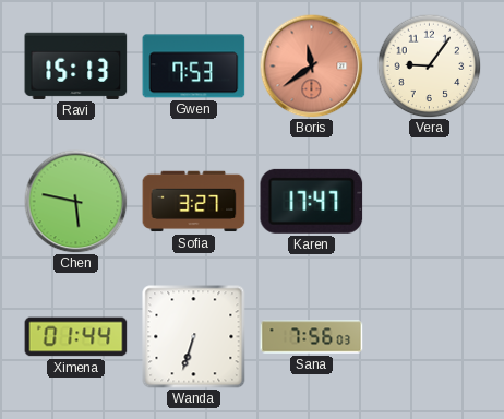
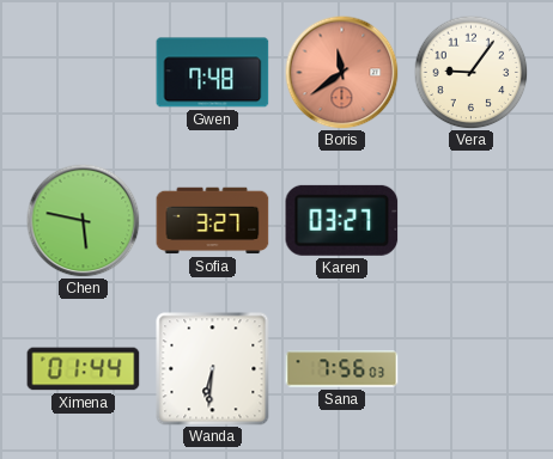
Ravi: 15:13 -> none (76, 65)
Gwen: 7:53 -> 7:48 (213, 73)
Karen: 17:47 -> 03:27 (342, 220)
Wanda: 6:33 -> 6:31 (213, 369)
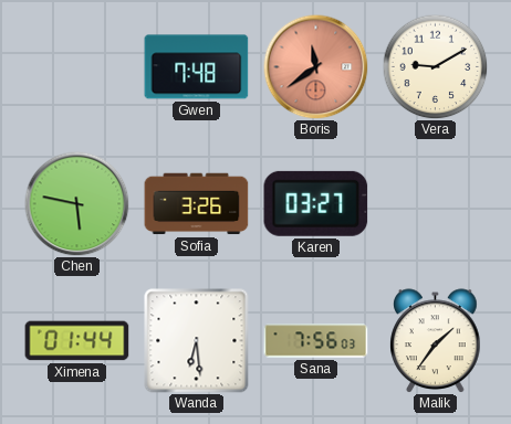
Vera: 9:06 -> 9:10 (435, 66)
Sofia: 3:27 -> 3:26 (197, 204)
Wanda: 6:31 -> 6:29 (197, 341)
Malik: none -> 1:36 (436, 341)
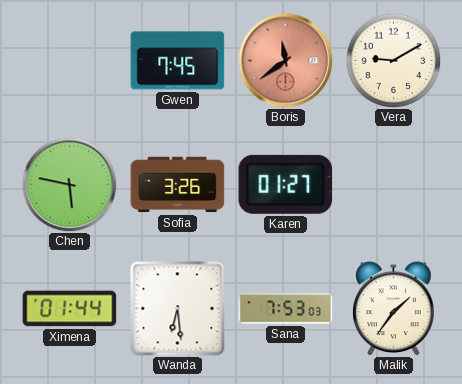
Gwen: 7:48 -> 7:45 (178, 61)
Karen: 03:27 -> 01:27 (286, 184)
Sana: 7:56 -> 7:53 (286, 309)
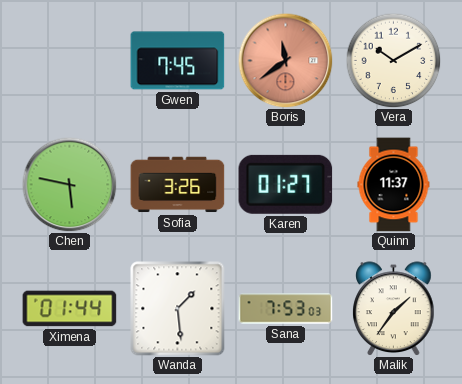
Vera: 9:10 -> 10:10 (393, 60)
Quinn: none -> 11:37 (394, 185)
Wanda: 6:29 -> 1:29 (178, 309)
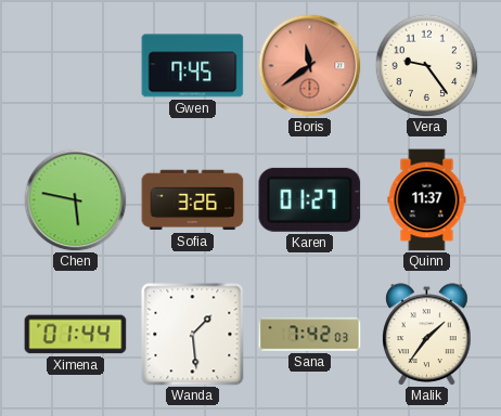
Vera: 10:10 -> 9:24 (426, 65)
Sana: 7:53 -> 7:42 (310, 335)
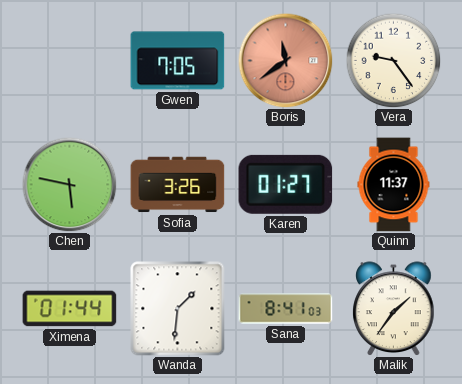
Gwen: 7:45 -> 7:05 (178, 61)
Wanda: 1:29 -> 1:31 (178, 309)
Sana: 7:42 -> 8:41 (286, 309)
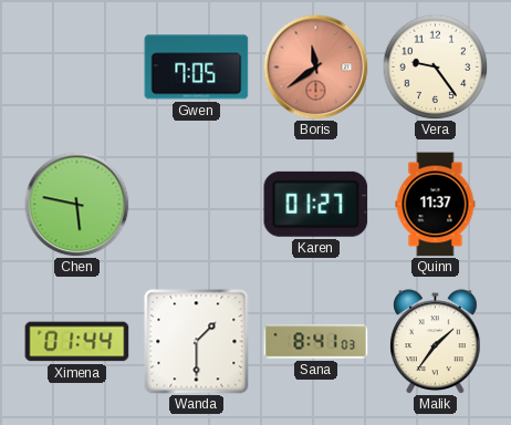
Sofia: 3:26 -> none (178, 185)
Wanda: 1:31 -> 1:30 (197, 342)
